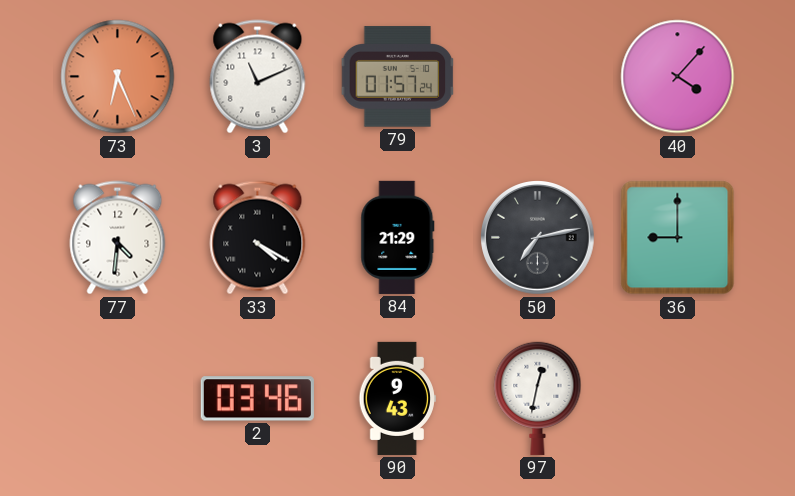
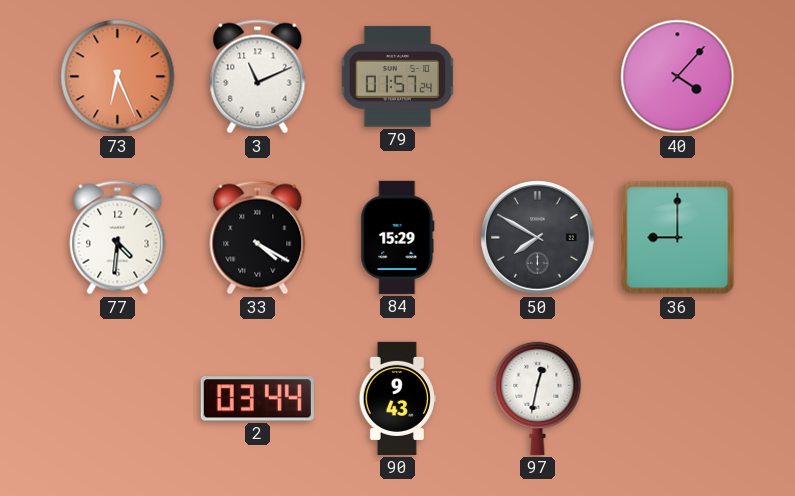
84: 21:29 -> 15:29 (398, 237)
50: 7:13 -> 7:50 (538, 238)
2: 03:46 -> 03:44 (257, 399)
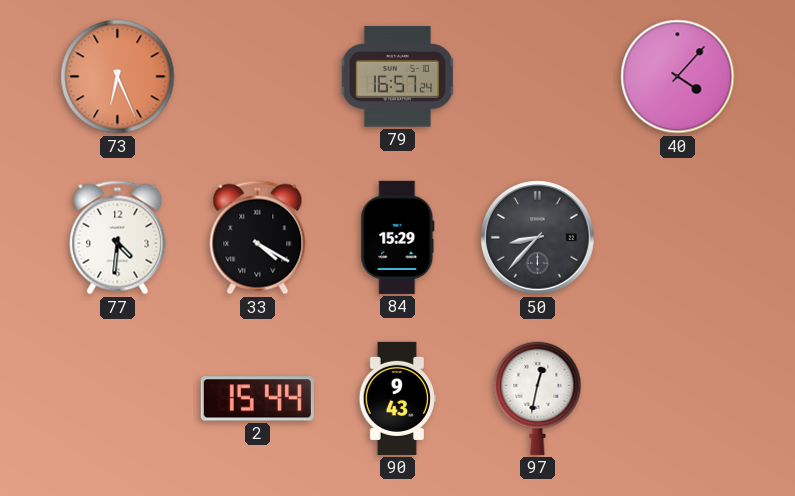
3: 11:11 -> none (258, 77)
79: 01:57 -> 16:57 (398, 77)
50: 7:50 -> 8:37 (538, 238)
36: 9:00 -> none (678, 238)
2: 03:44 -> 15:44 (257, 399)
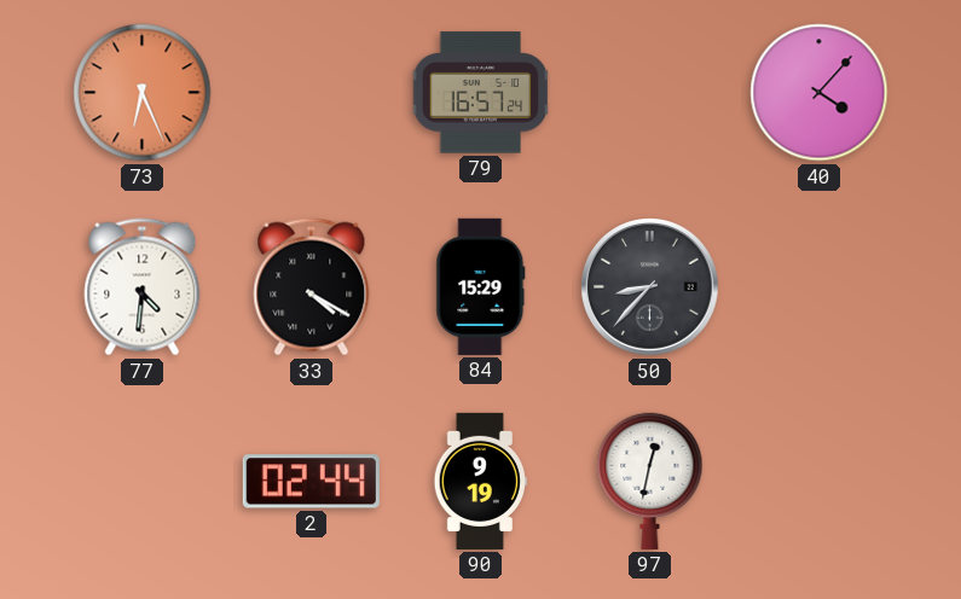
2: 15:44 -> 02:44 (311, 482)
90: 9:43 -> 9:19 (480, 481)
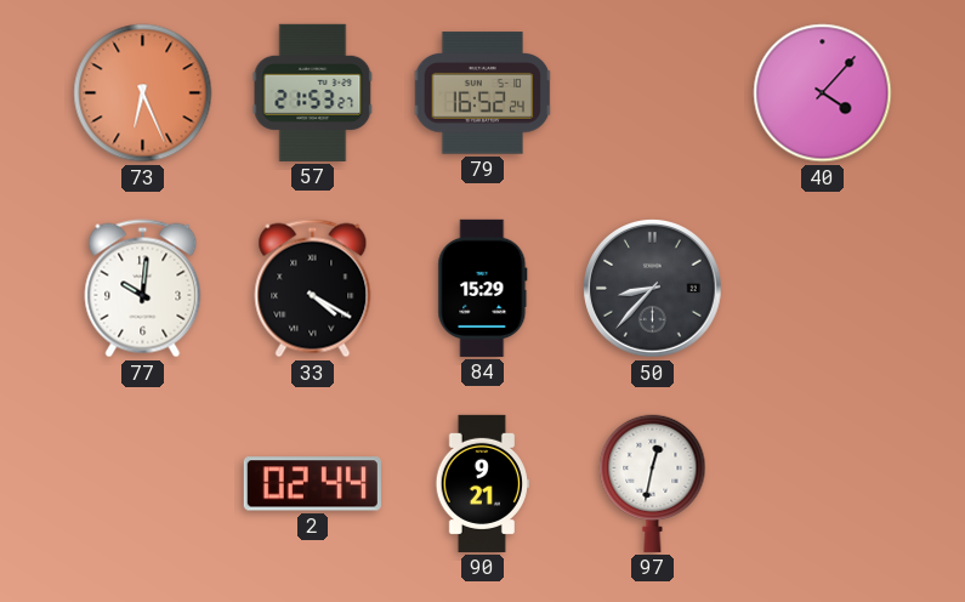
57: none -> 21:53 (313, 92)
79: 16:57 -> 16:52 (483, 93)
77: 4:31 -> 10:01 (143, 289)
90: 9:19 -> 9:21 (482, 483)
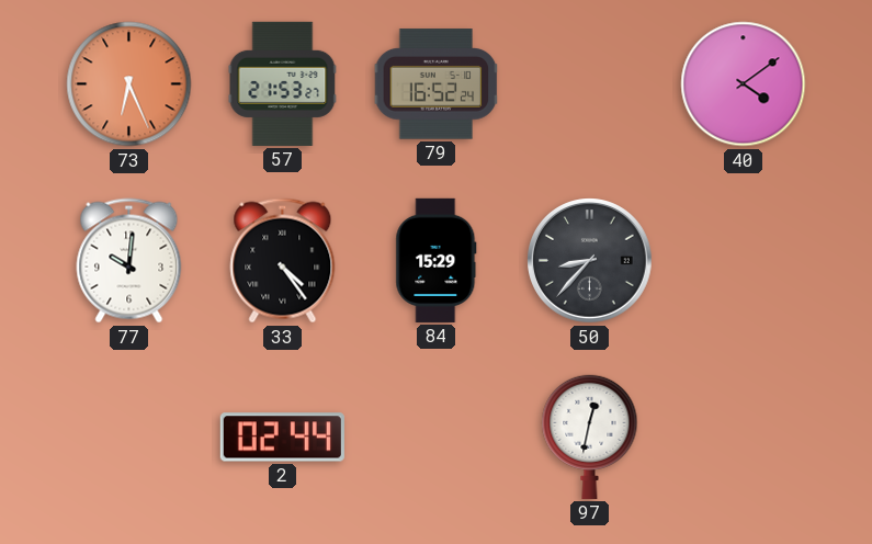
40: 4:07 -> 4:09 (744, 84)
33: 4:20 -> 4:24 (283, 261)
90: 9:21 -> none (482, 483)
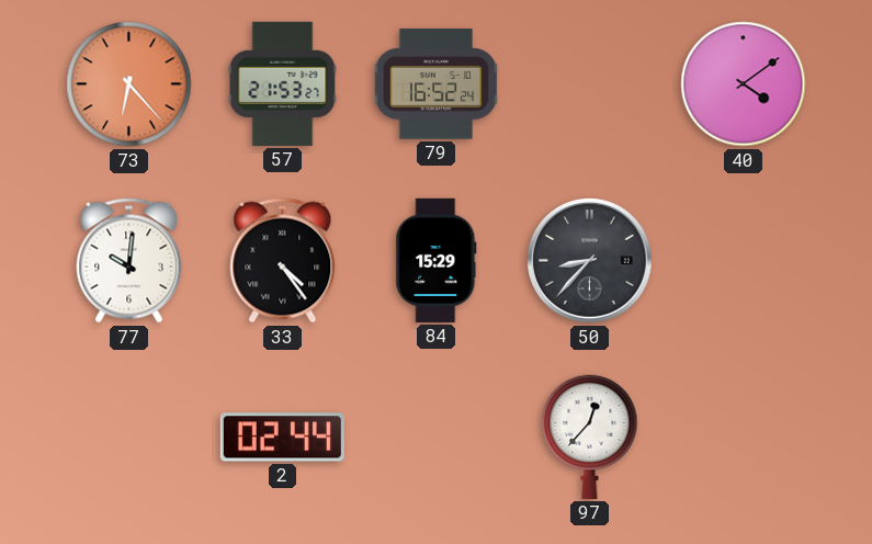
73: 6:26 -> 6:23 (129, 84)
97: 12:32 -> 12:37 (590, 437)
